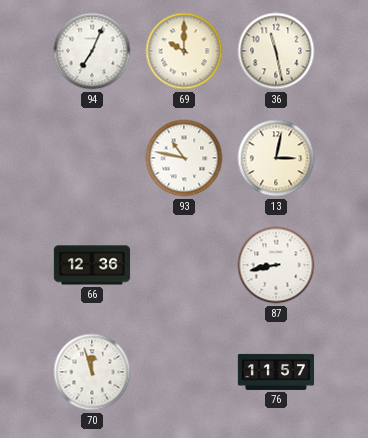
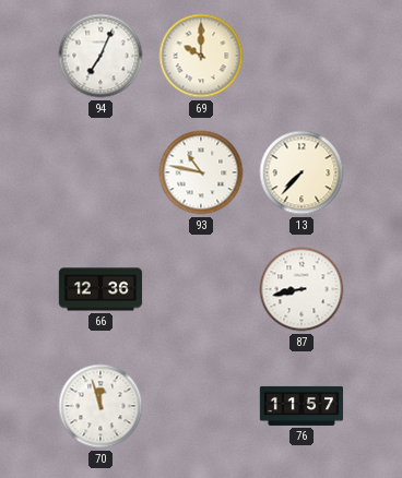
36: 11:28 -> none (276, 51)
13: 3:02 -> 7:37 (301, 172)
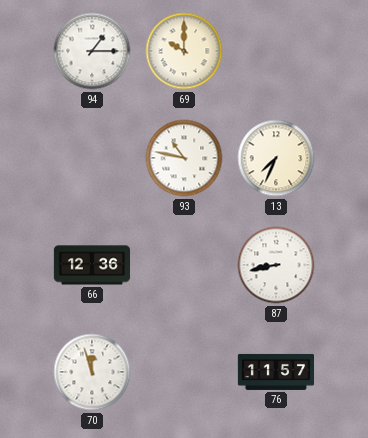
94: 7:04 -> 1:15 (92, 51)
13: 7:37 -> 7:34 (276, 158)
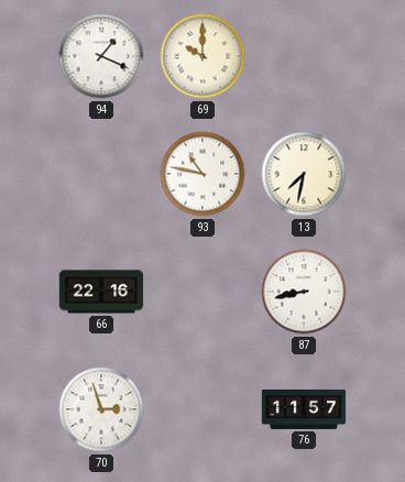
94: 1:15 -> 1:19 (101, 56)
13: 7:34 -> 7:32 (304, 174)
66: 12:36 -> 22:16 (101, 292)
70: 11:57 -> 2:57 (101, 409)
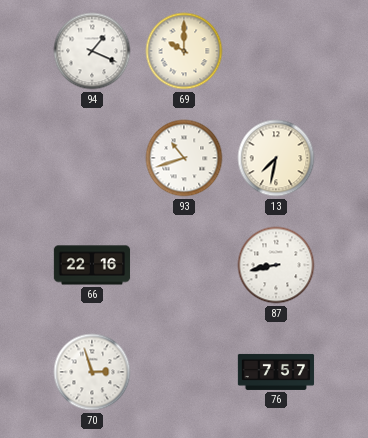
93: 10:47 -> 10:42 (184, 158)
76: 11:57 -> 7:57 (276, 372)
